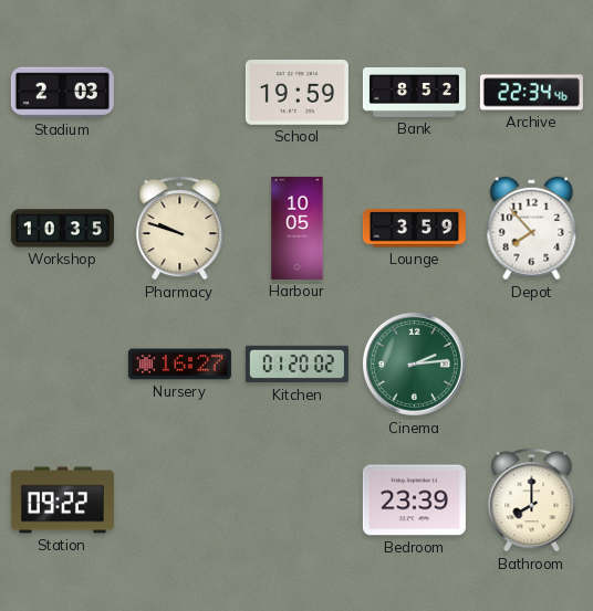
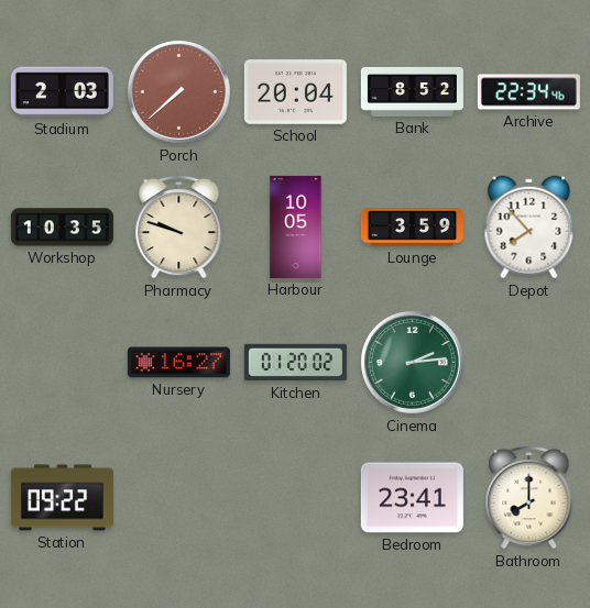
Porch: none -> 7:38 (178, 91)
School: 19:59 -> 20:04 (295, 92)
Bedroom: 23:39 -> 23:41 (412, 498)
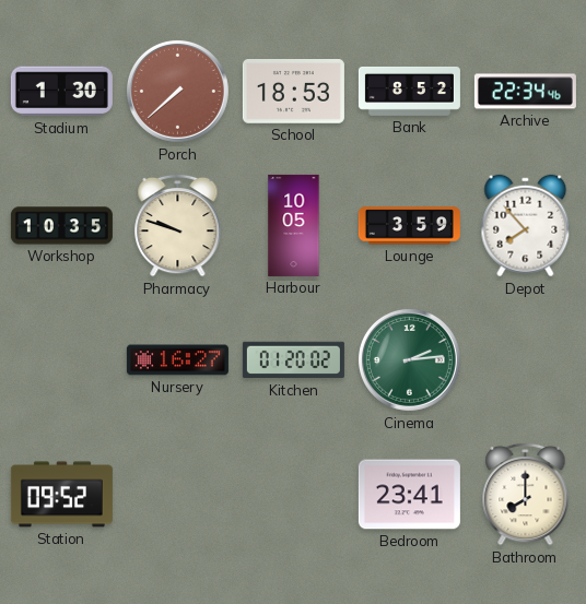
Stadium: 2:03 -> 1:30 (61, 92)
School: 20:04 -> 18:53 (293, 92)
Station: 09:22 -> 09:52 (61, 495)
